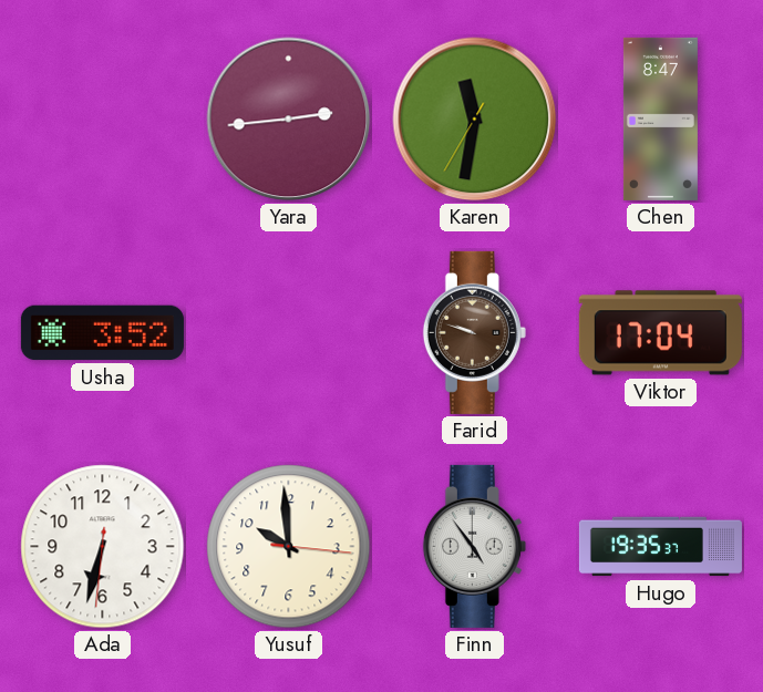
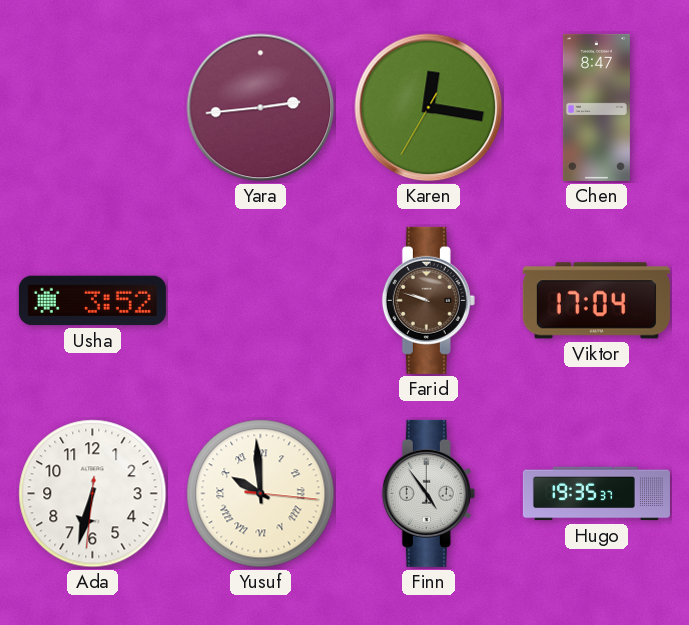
Karen: 11:31 -> 12:16 (429, 108)
Yusuf numerals: Arabic -> Roman (261, 494)
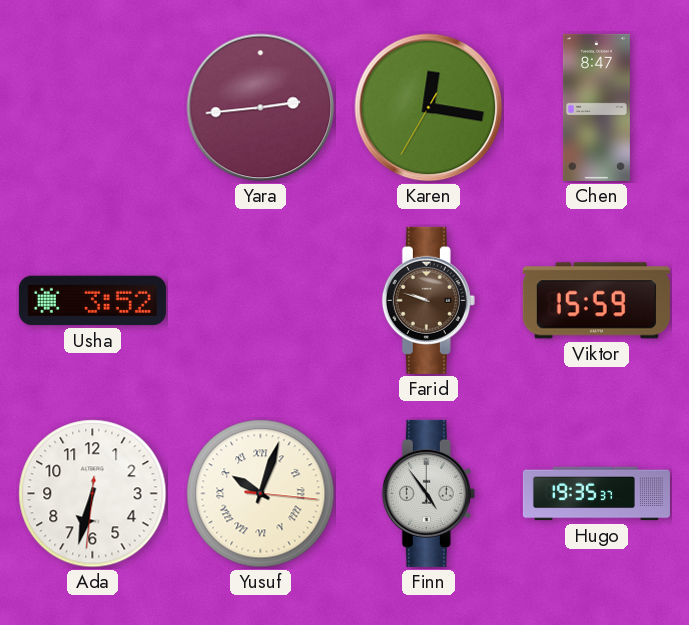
Viktor: 17:04 -> 15:59 (596, 301)
Yusuf: 9:59 -> 10:03 (261, 494)
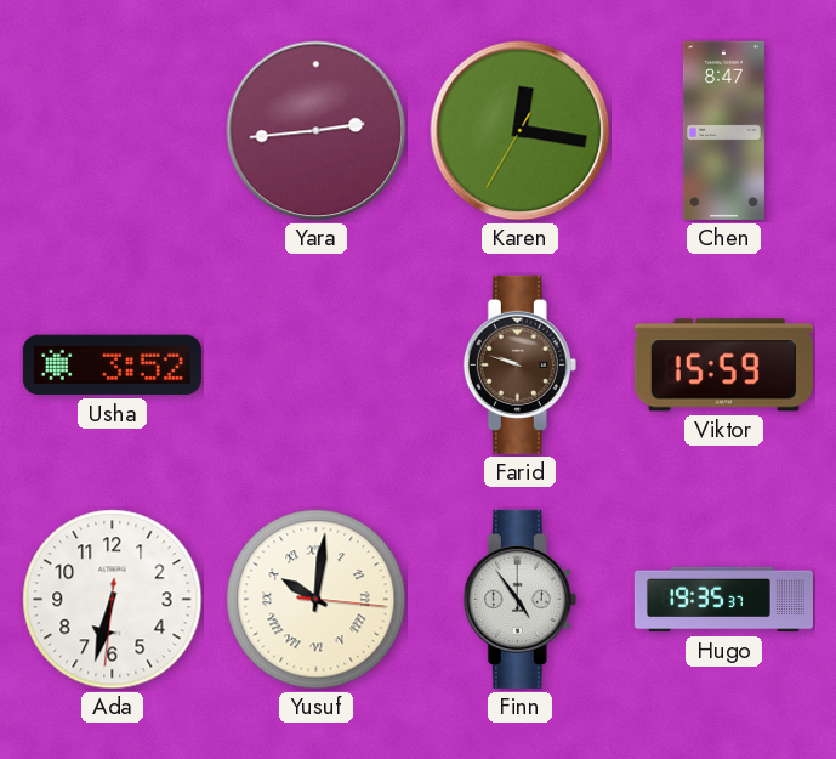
Yusuf: 10:03 -> 10:01 (317, 600)
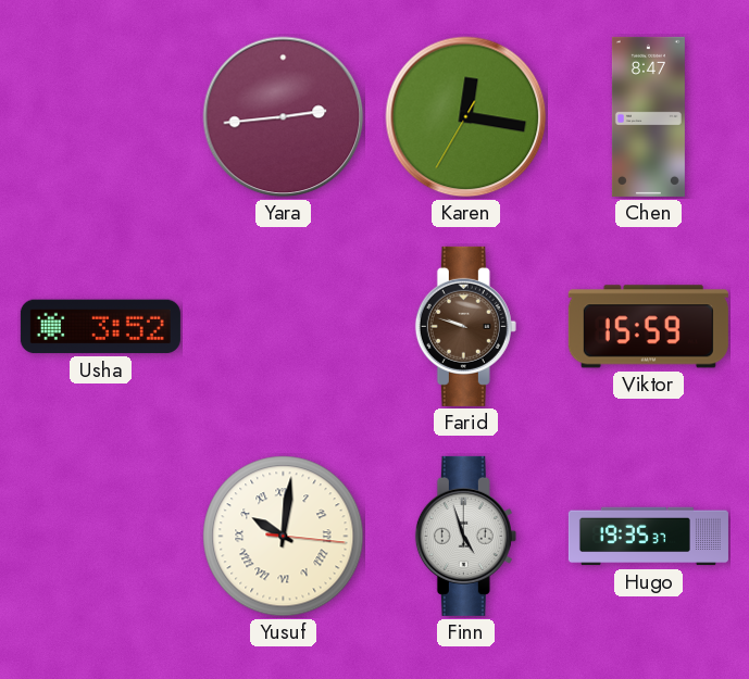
Ada: 6:32 -> none (113, 600)
Finn: 4:54 -> 4:57 (465, 536)
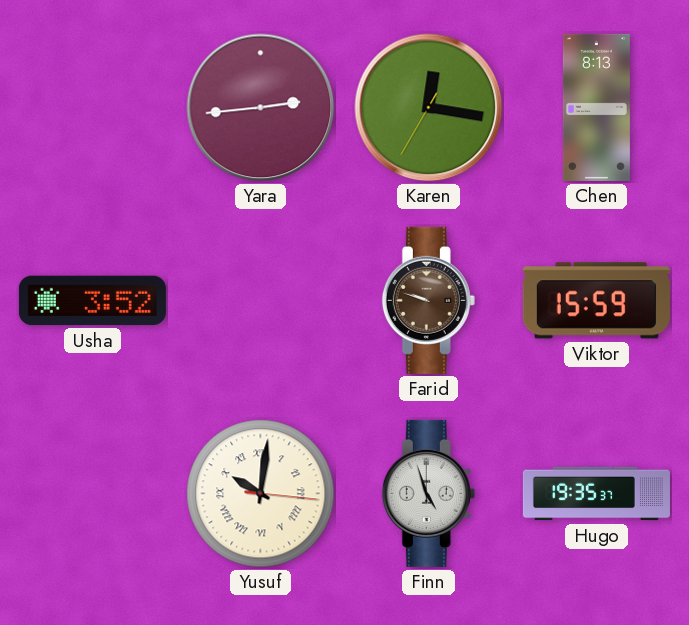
Chen: 8:47 -> 8:13 (596, 107)
